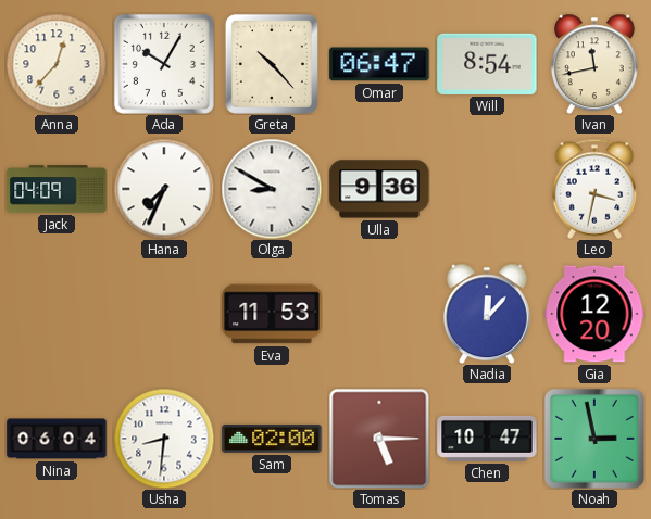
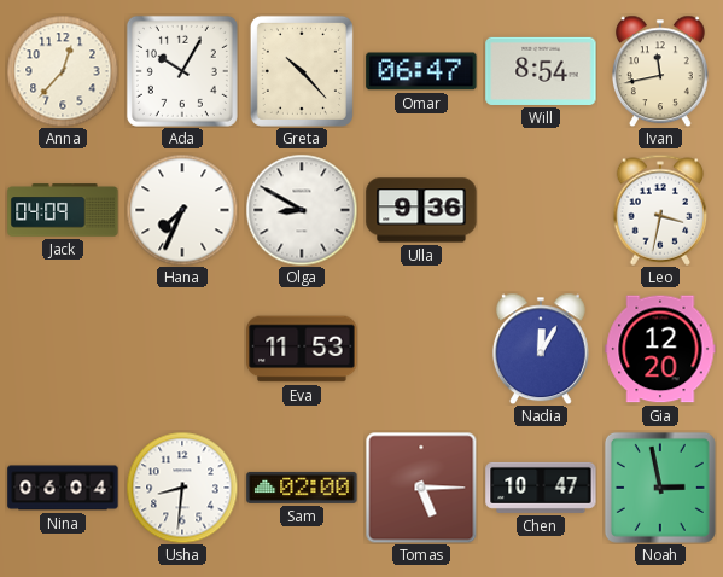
Nadia: 12:07 -> 12:05 (541, 349)
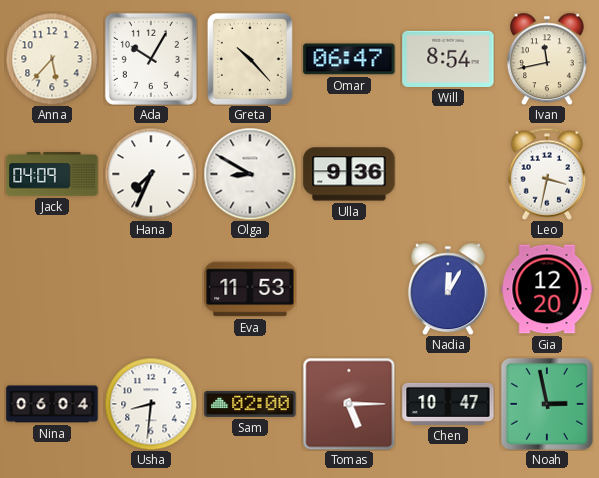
Anna: 12:37 -> 5:37 (52, 59)
